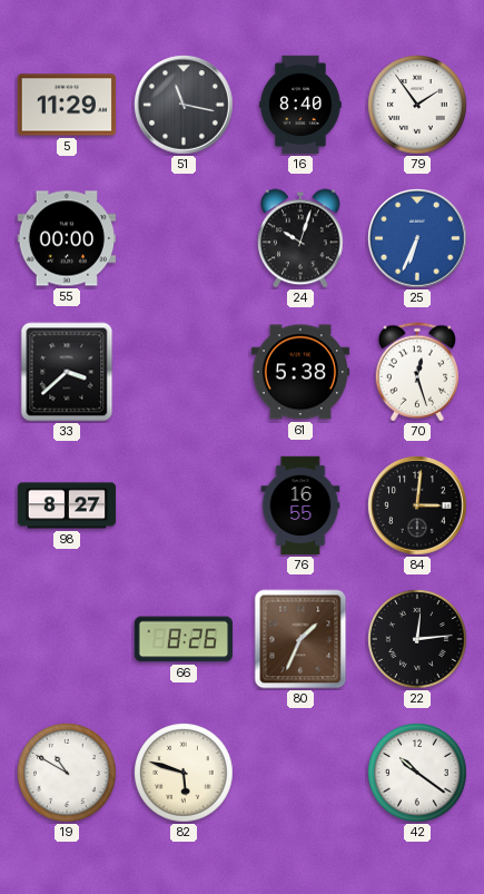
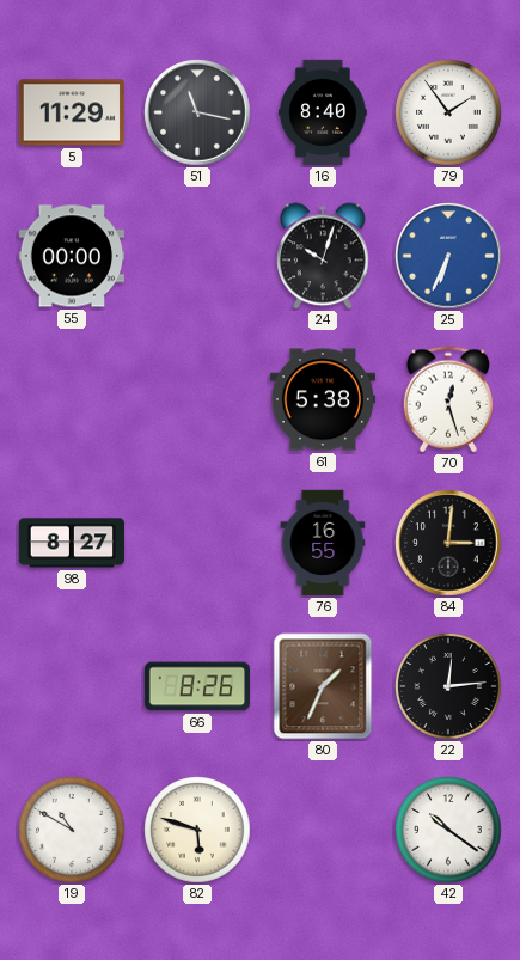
33: 3:38 -> none (67, 372)
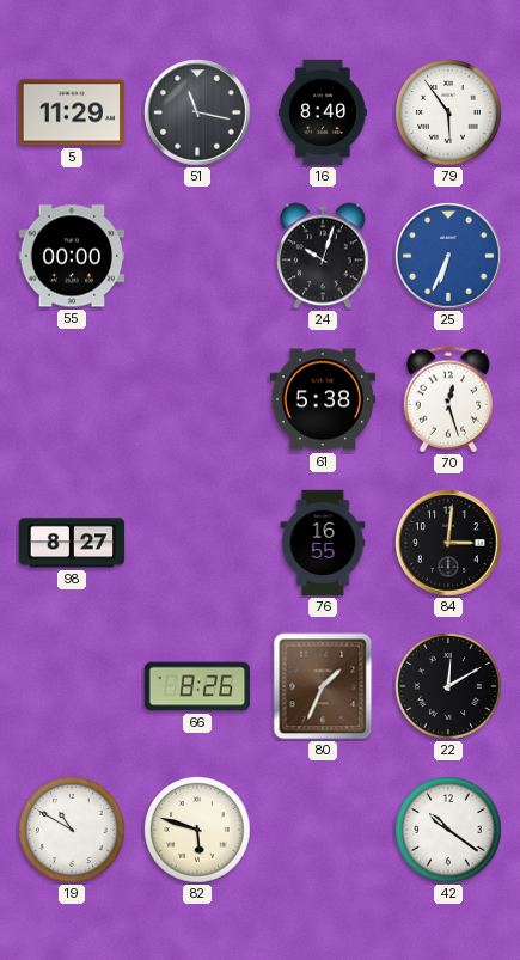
79: 1:54 -> 5:54 (448, 112)
22: 12:14 -> 12:10 (448, 686)
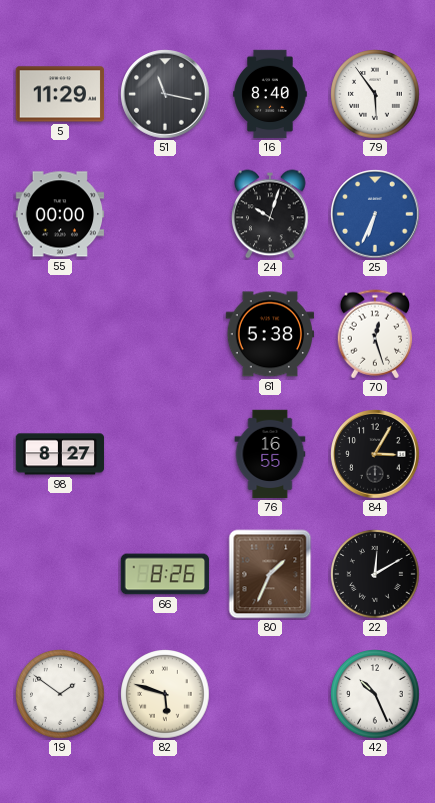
84: 3:01 -> 3:05 (375, 454)
19: 10:50 -> 1:51 (60, 694)
42: 10:21 -> 10:26 (375, 694)
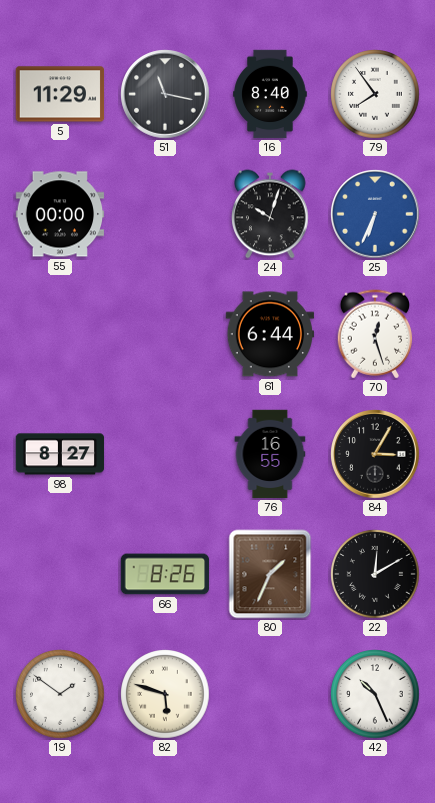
79: 5:54 -> 7:54 (375, 94)
61: 5:38 -> 6:44 (270, 334)
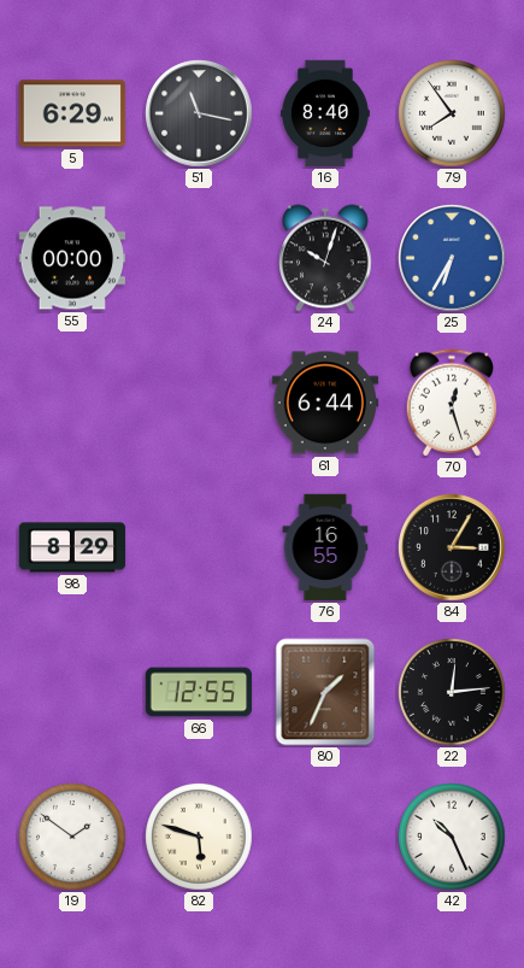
5: 11:29 -> 6:29 (72, 113)
25: 6:34 -> 6:35 (452, 258)
98: 8:27 -> 8:29 (72, 547)
66: 8:26 -> 12:55 (199, 692)
22: 12:10 -> 12:14 (452, 692)
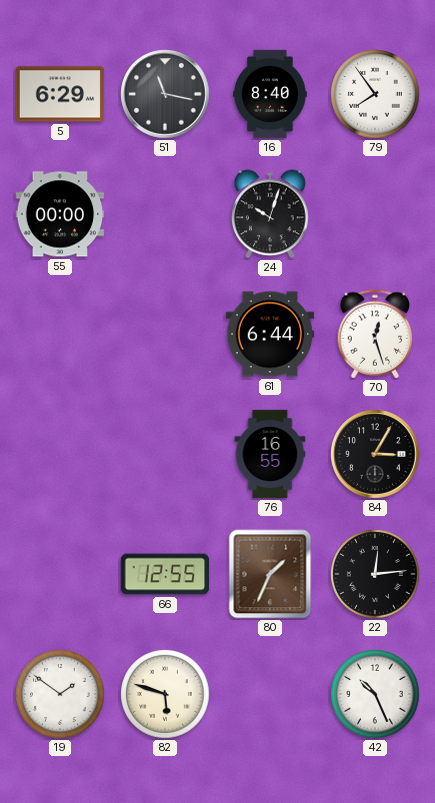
25: 6:35 -> none (452, 258)
98: 8:29 -> none (72, 547)
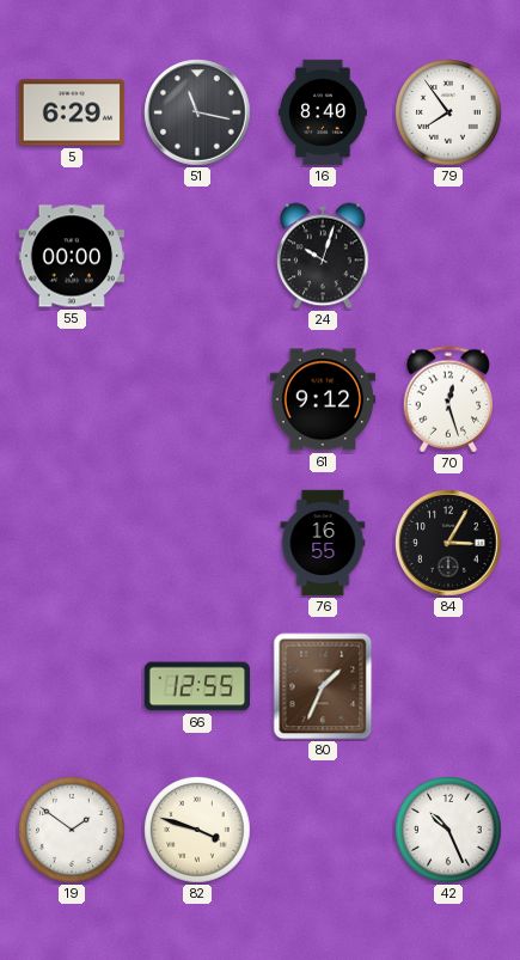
61: 6:44 -> 9:12 (323, 399)
22: 12:14 -> none (375, 574)
82: 5:48 -> 3:48 (197, 830)
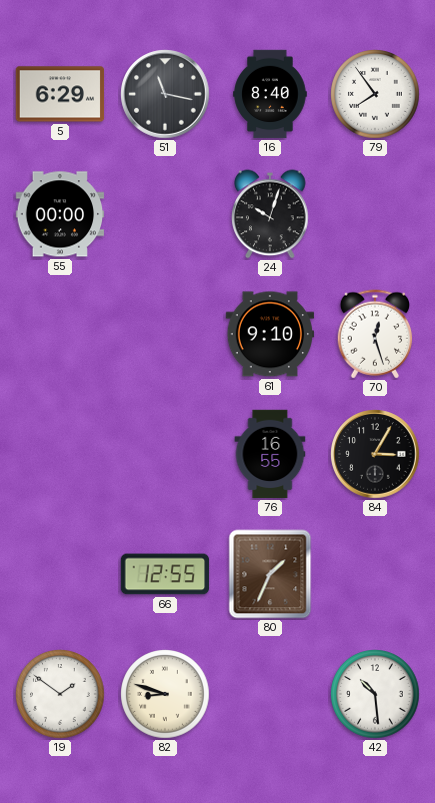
61: 9:12 -> 9:10 (270, 334)
82: 3:48 -> 8:48 (165, 694)
42: 10:26 -> 10:29 (375, 694)
